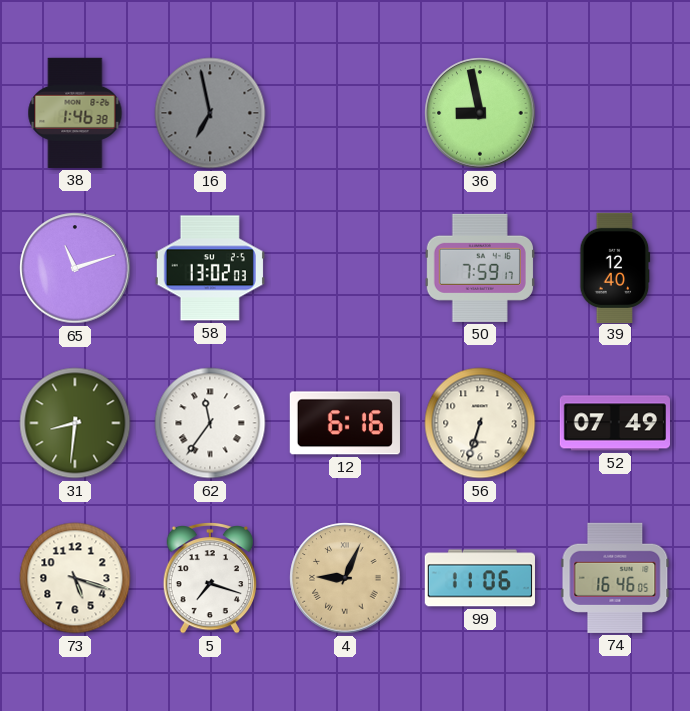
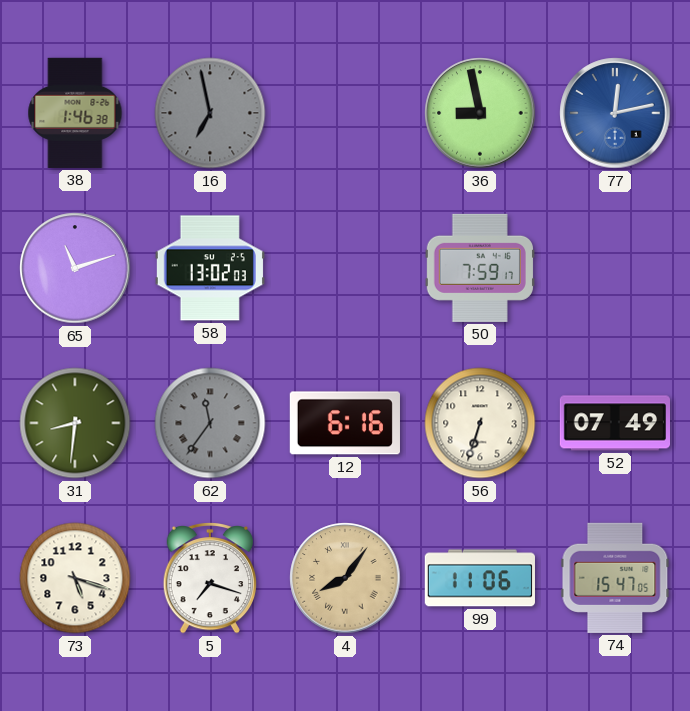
77: none -> 12:13 (615, 113)
39: 12:40 -> none (615, 267)
62 dial: white -> grey (210, 423)
4: 9:04 -> 8:06 (345, 578)
74: 16:46 -> 15:47 (615, 578)
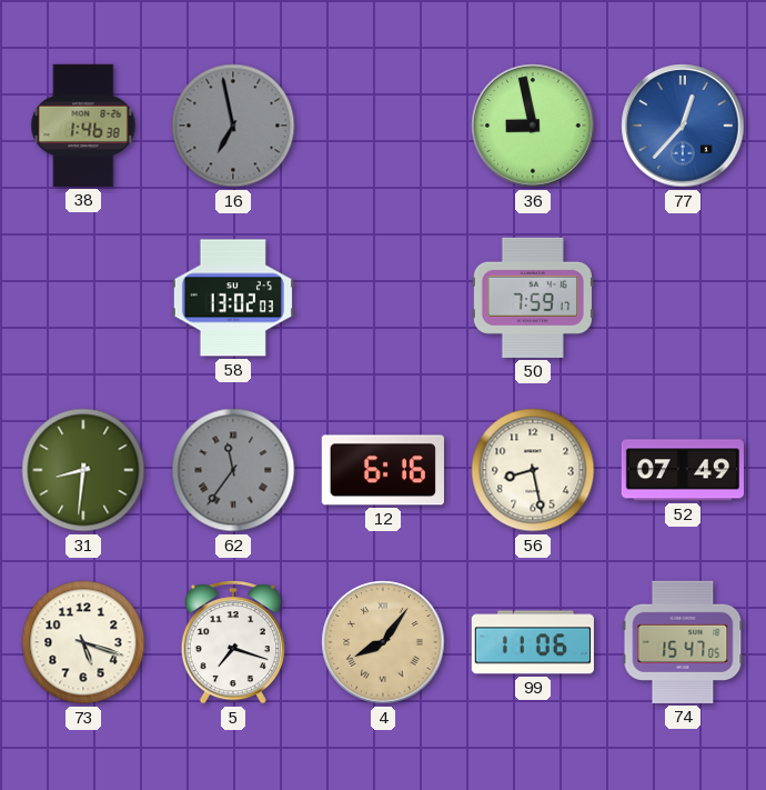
77: 12:13 -> 12:37 (683, 126)
65: 11:12 -> none (75, 268)
56: 6:33 -> 8:28 (533, 470)
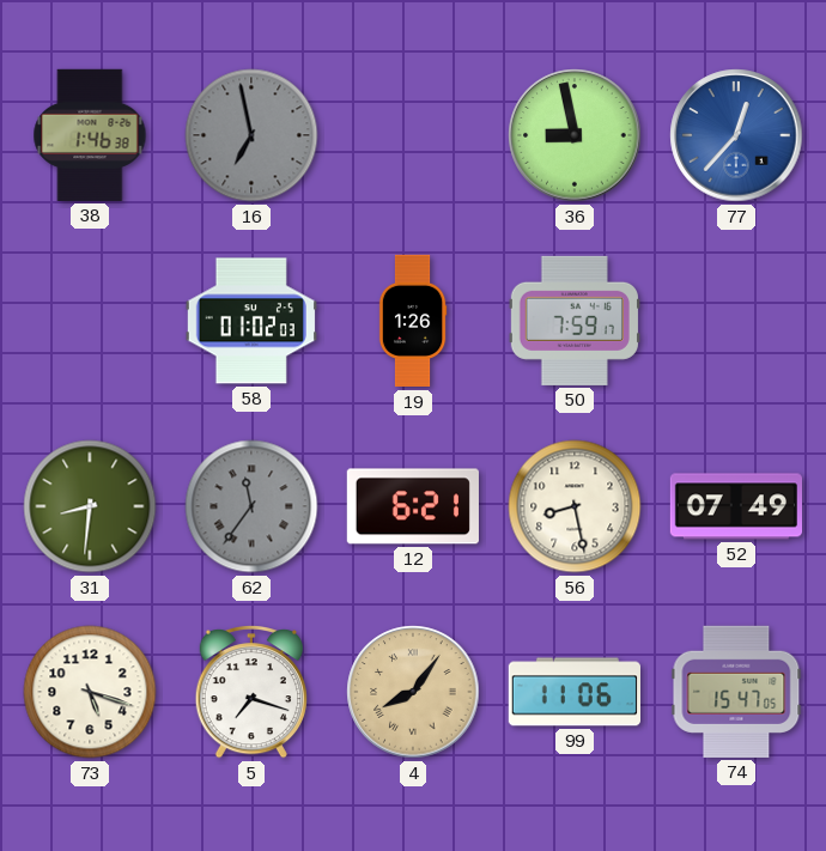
58: 13:02 -> 01:02 (251, 321)
19: none -> 1:26 (413, 321)
12: 6:16 -> 6:21 (413, 506)
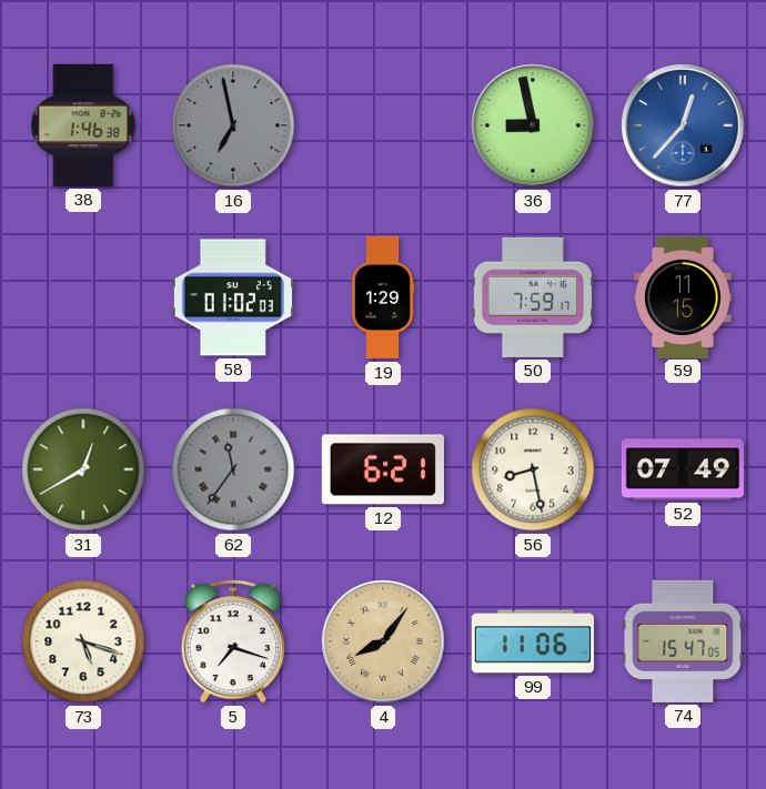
19: 1:26 -> 1:29 (383, 297)
59: none -> 11:15 (683, 296)
31: 8:31 -> 12:40 (83, 469)
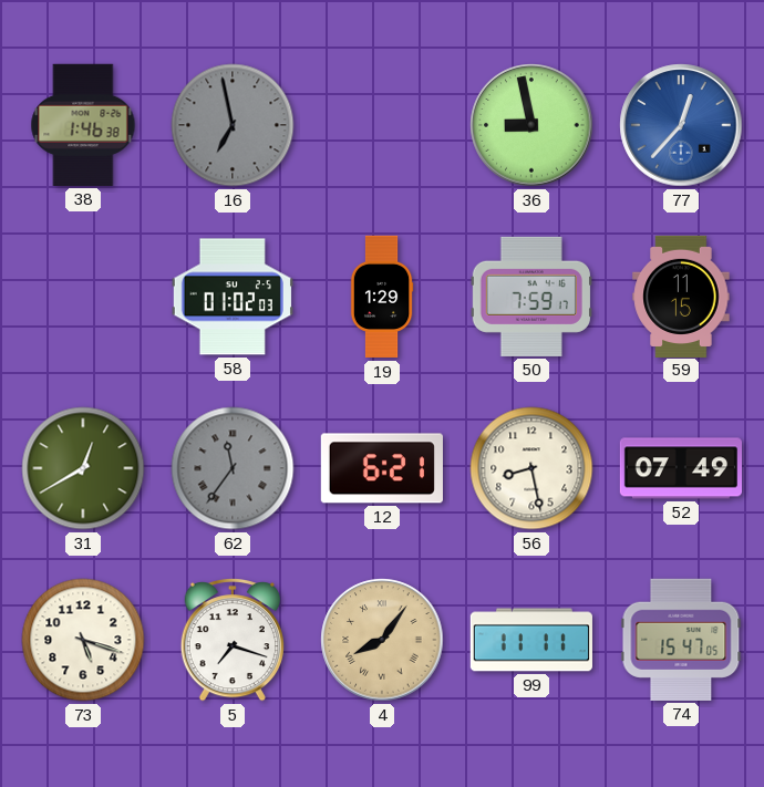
99: 11:06 -> 11:11 (531, 640)
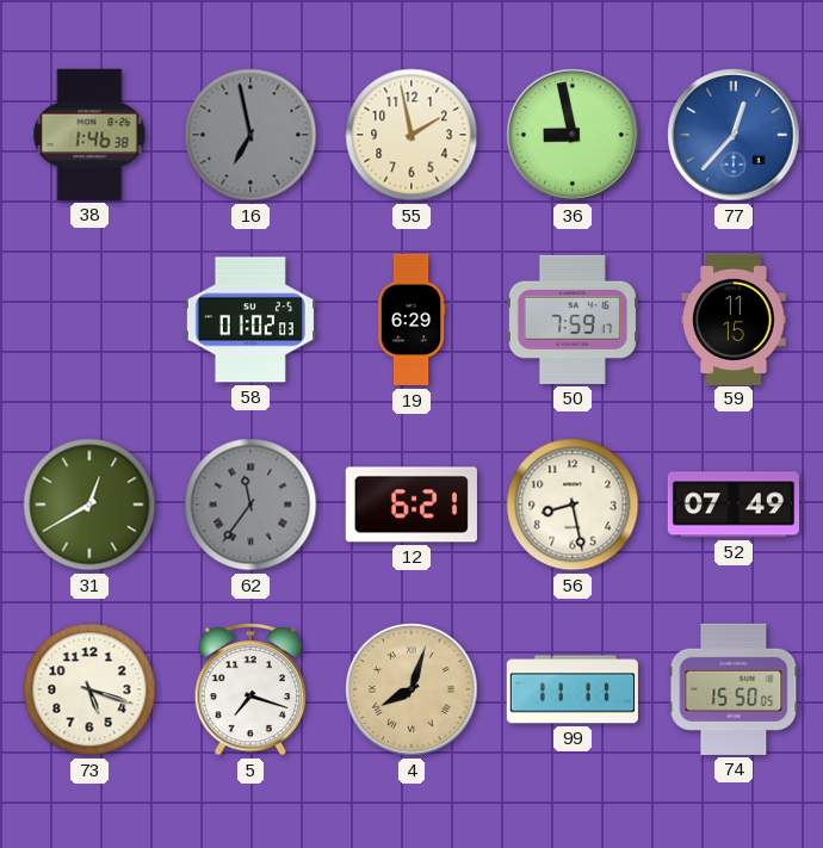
55: none -> 1:58 (411, 135)
19: 1:29 -> 6:29 (411, 320)
4: 8:06 -> 8:03 (411, 689)
74: 15:47 -> 15:50 (734, 689)
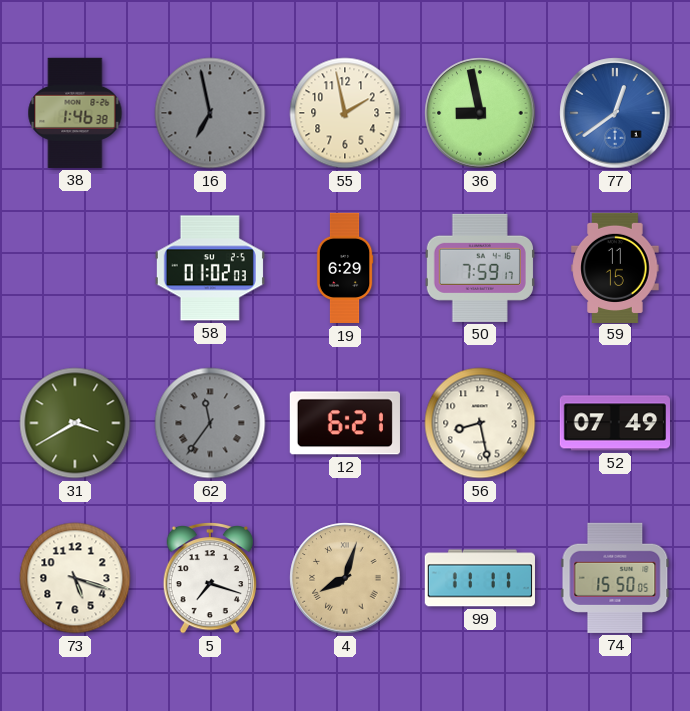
77: 12:37 -> 12:39 (615, 113)
31: 12:40 -> 3:40 (75, 423)
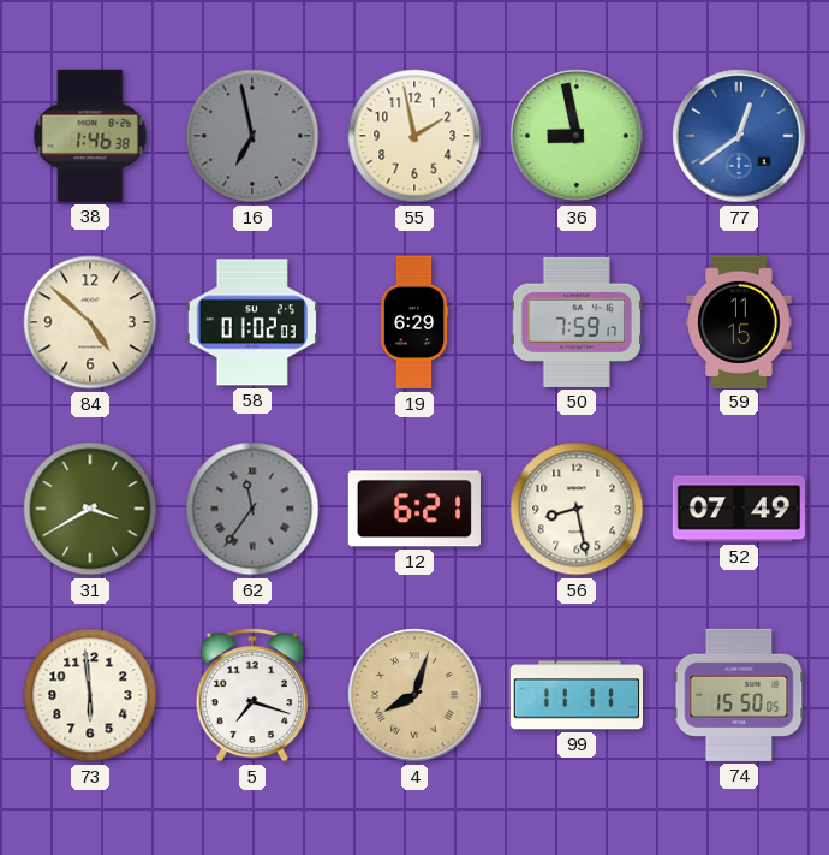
84: none -> 4:52 (90, 322)
73: 5:18 -> 5:59 (90, 695)
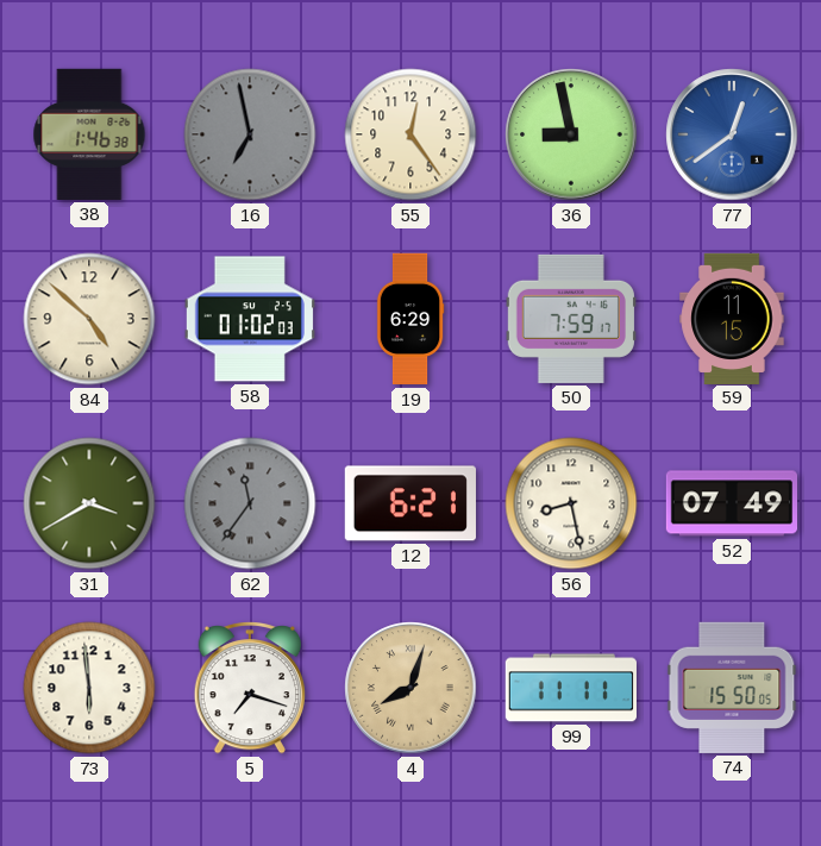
55: 1:58 -> 12:24 (411, 134)
